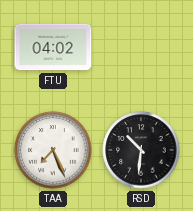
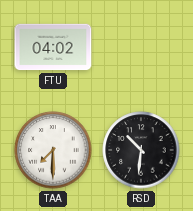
TAA: 7:26 -> 7:30 (53, 150)
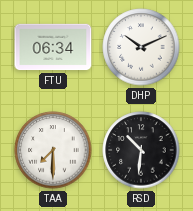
FTU: 04:02 -> 06:34 (53, 47)
DHP: none -> 10:11 (141, 47)
